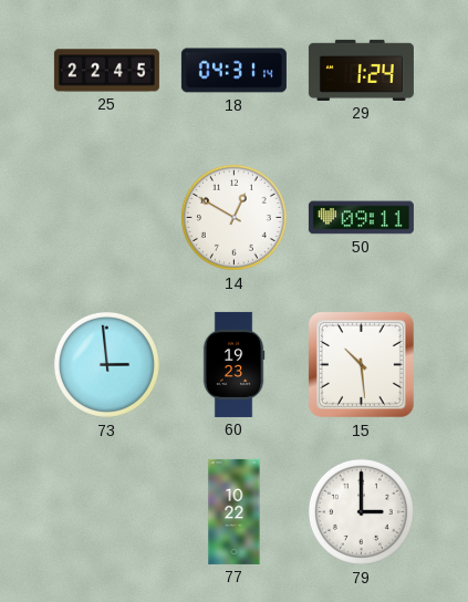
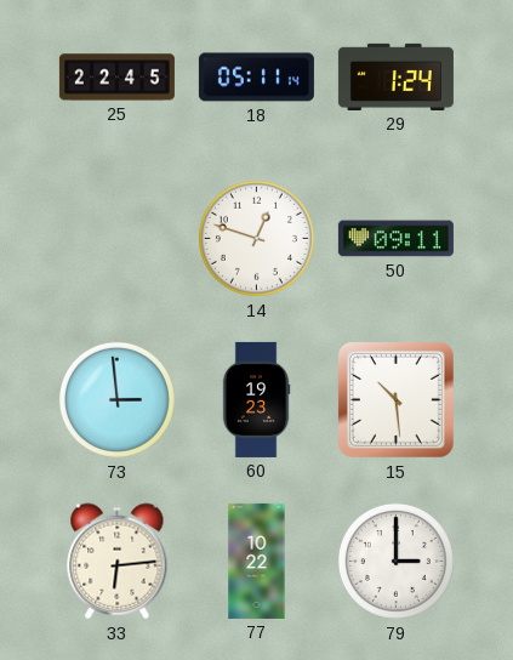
18: 04:31 -> 05:11 (256, 78)
14: 12:50 -> 12:48 (256, 238)
33: none -> 6:14 (118, 562)
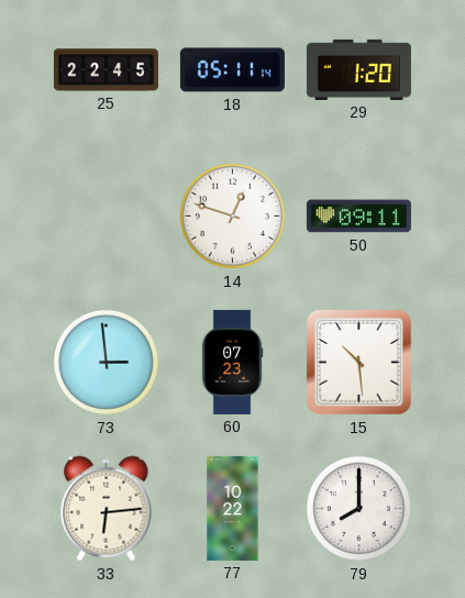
29: 1:24 -> 1:20 (358, 69)
60: 19:23 -> 07:23 (232, 362)
79: 3:00 -> 8:00 (358, 508)
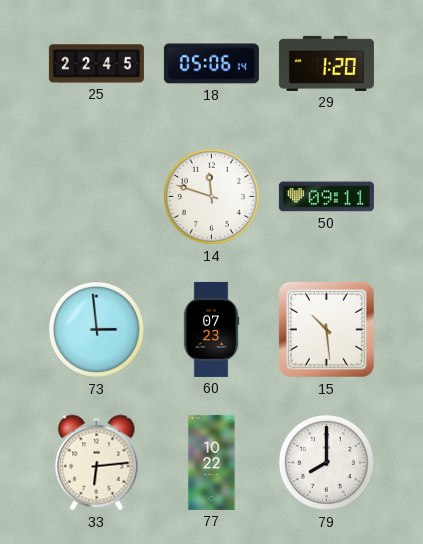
18: 05:11 -> 05:06 (211, 64)
14: 12:48 -> 11:48 (211, 196)
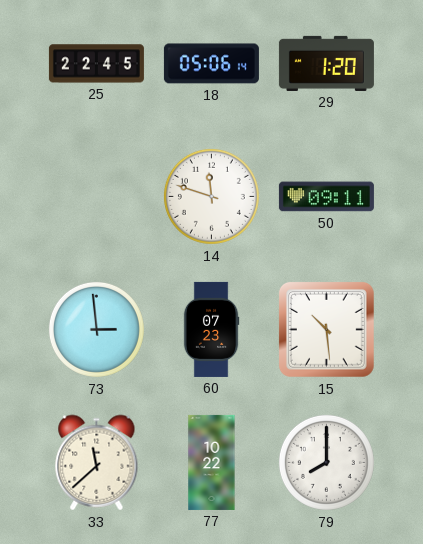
33: 6:14 -> 11:38 (97, 463)
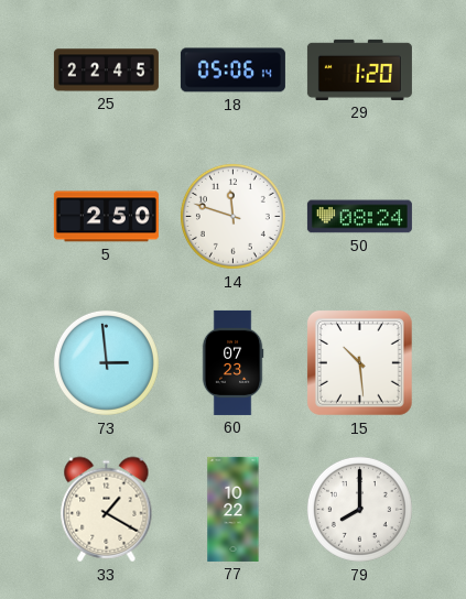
5: none -> 2:50 (106, 217)
50: 09:11 -> 08:24 (359, 217)
33: 11:38 -> 1:20 (107, 510)
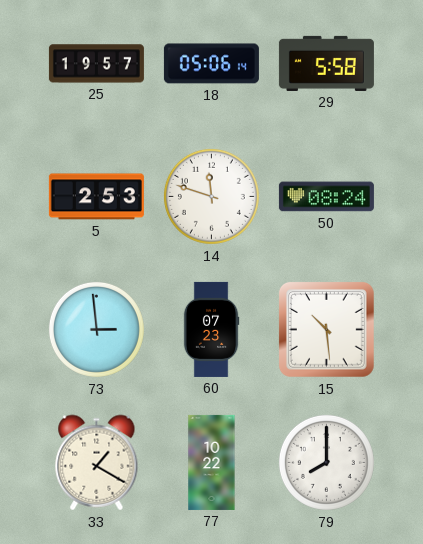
25: 22:45 -> 19:57 (96, 64)
29: 1:20 -> 5:58 (326, 63)
5: 2:50 -> 2:53 (96, 197)
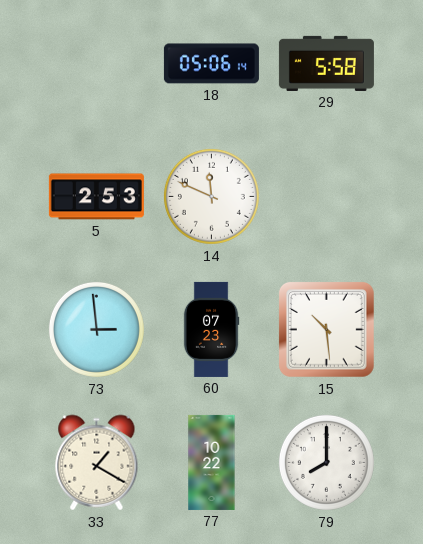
25: 19:57 -> none (96, 64)
14: 11:48 -> 11:49 (211, 196)
50: 08:24 -> none (326, 197)
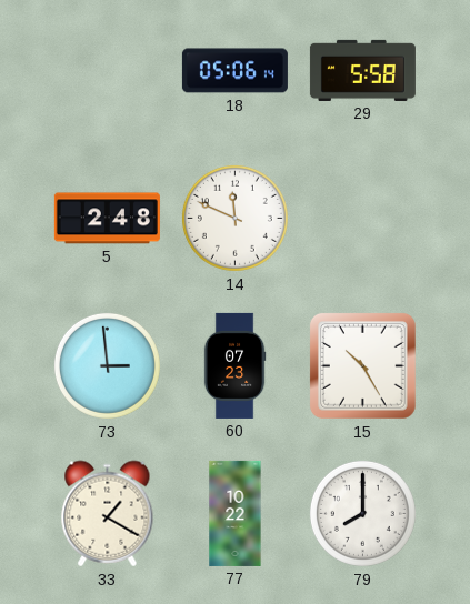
5: 2:53 -> 2:48 (107, 219)
15: 10:29 -> 10:25 (362, 365)
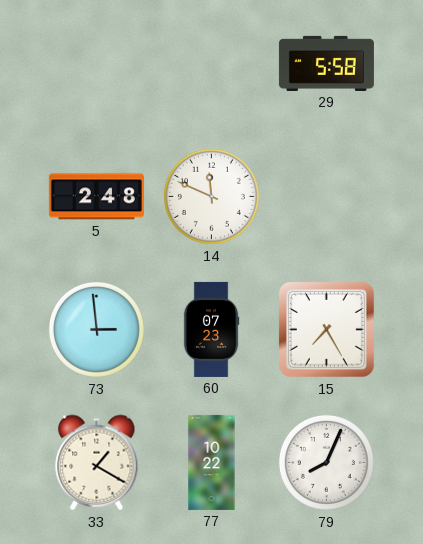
18: 05:06 -> none (234, 71)
15: 10:25 -> 7:25 (326, 329)
79: 8:00 -> 8:04 (326, 462)
